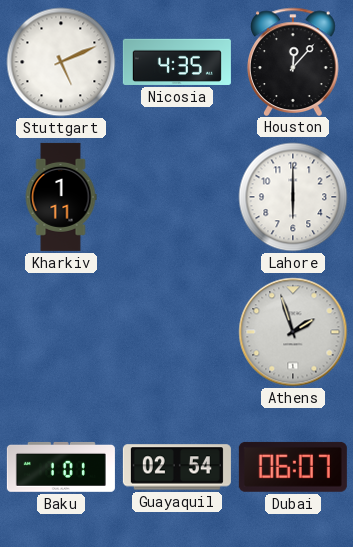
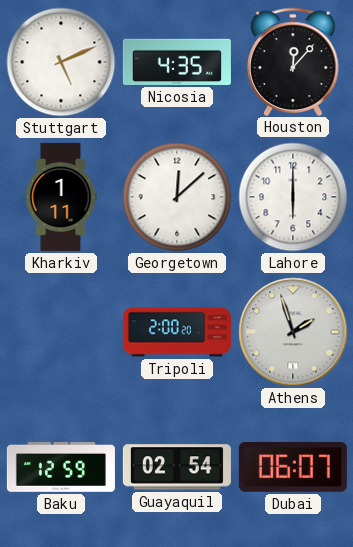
Georgetown: none -> 12:08 (177, 197)
Tripoli: none -> 2:00 (177, 332)
Baku: 1:01 -> 12:59 (61, 467)
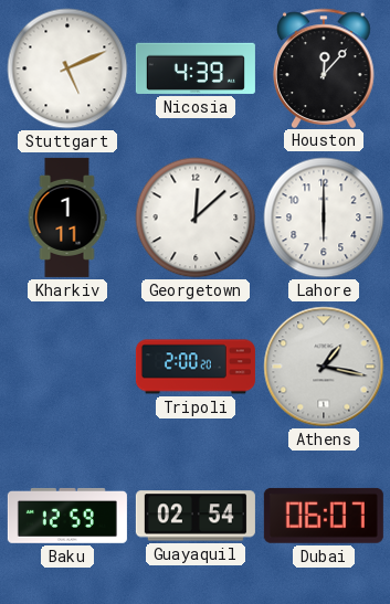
Nicosia: 4:35 -> 4:39 (196, 68)
Athens: 1:57 -> 1:17 (324, 367)
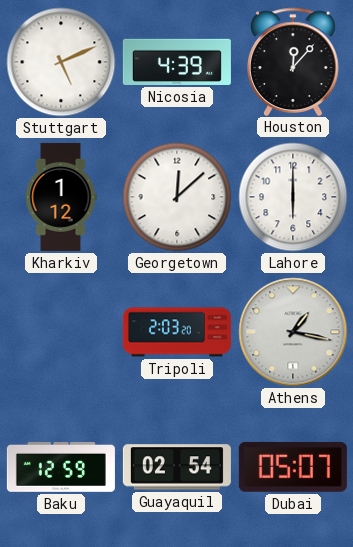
Kharkiv: 1:11 -> 1:12 (61, 197)
Tripoli: 2:00 -> 2:03 (177, 332)
Dubai: 06:07 -> 05:07 (293, 467)
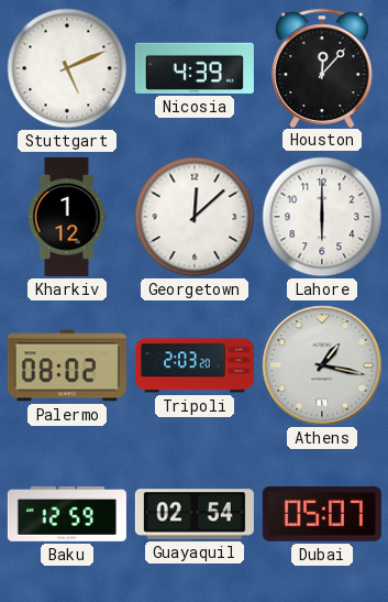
Palermo: none -> 08:02 (67, 365)
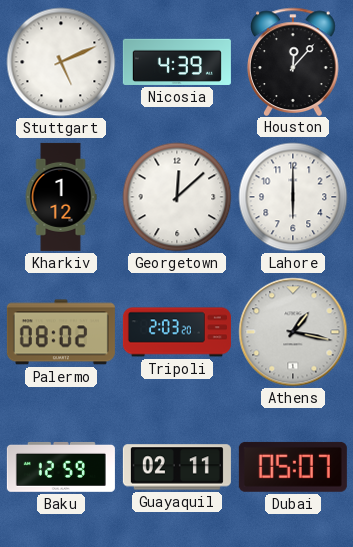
Guayaquil: 02:54 -> 02:11 (177, 467)
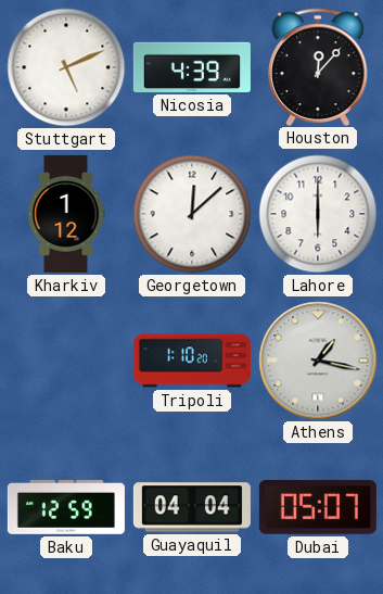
Palermo: 08:02 -> none (61, 332)
Tripoli: 2:03 -> 1:10 (192, 361)
Guayaquil: 02:11 -> 04:04 (192, 507)
